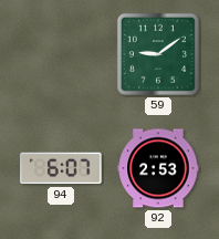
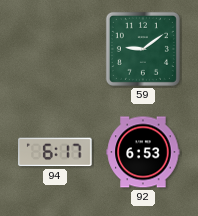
94: 6:07 -> 6:17 (55, 152)
92: 2:53 -> 6:53 (143, 152)
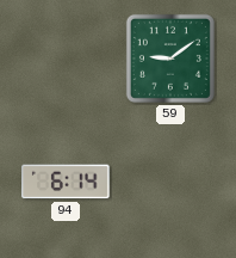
94: 6:17 -> 6:14 (66, 182)
92: 6:53 -> none (143, 152)
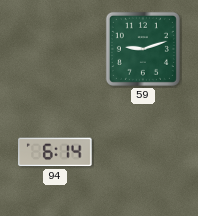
59: 9:09 -> 9:12 (143, 49)
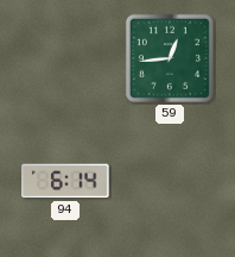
59: 9:12 -> 12:44 (170, 58)
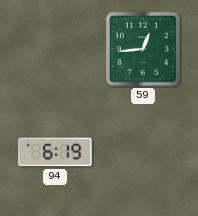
94: 6:14 -> 6:19 (55, 152)
